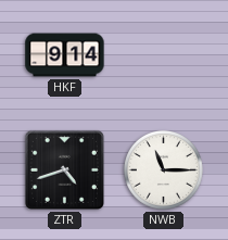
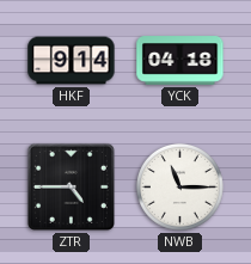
YCK: none -> 04:18 (180, 61)
ZTR: 4:42 -> 4:45 (71, 186)
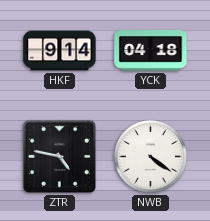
ZTR: 4:45 -> 4:47 (59, 156)
NWB: 11:15 -> 4:21 (150, 156)
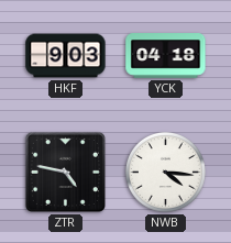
HKF: 9:14 -> 9:03 (66, 56)
NWB: 4:21 -> 4:16 (165, 172)
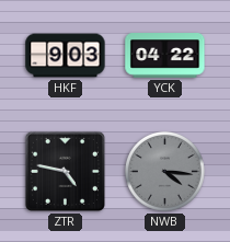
YCK: 04:18 -> 04:22 (165, 56)
NWB dial: white -> grey (164, 171)
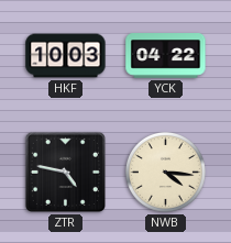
HKF: 9:03 -> 10:03 (66, 56)
NWB dial: grey -> cream (165, 172)
